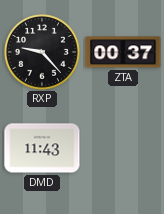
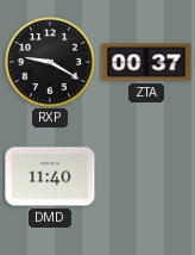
RXP: 9:23 -> 9:20 (51, 63)
DMD: 11:43 -> 11:40 (50, 176)
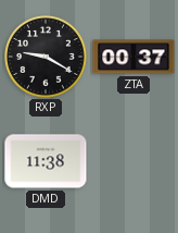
DMD: 11:40 -> 11:38 (46, 161)
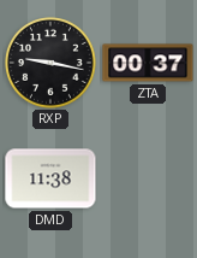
RXP: 9:20 -> 9:17 (52, 64)
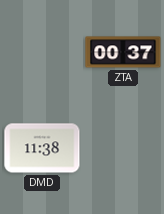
RXP: 9:17 -> none (52, 64)
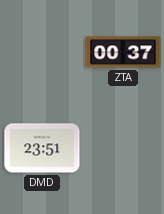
DMD: 11:38 -> 23:51 (42, 148)
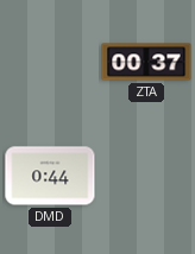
DMD: 23:51 -> 0:44 (50, 176)
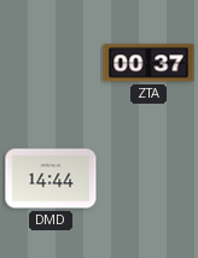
DMD: 0:44 -> 14:44 (51, 178)
